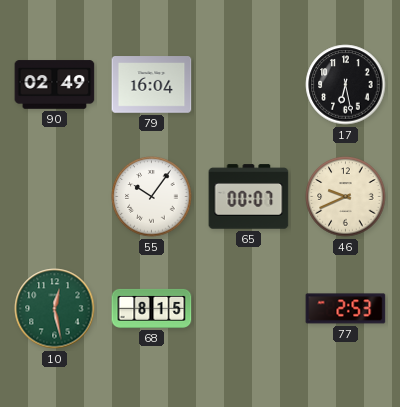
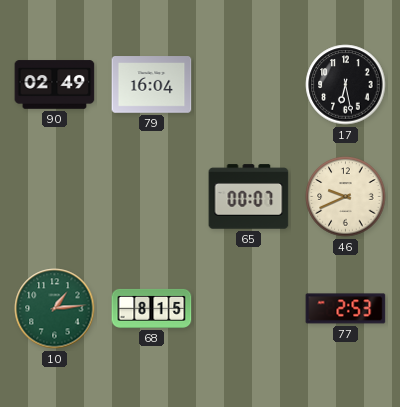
55: 10:06 -> none (152, 197)
10: 12:28 -> 1:14 (55, 309)
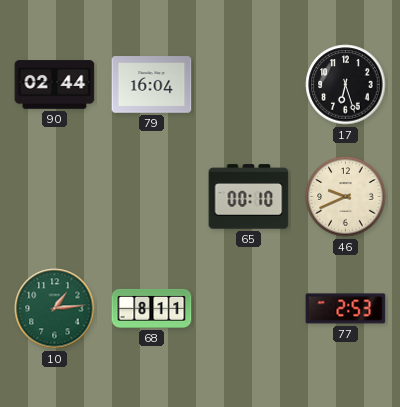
90: 02:49 -> 02:44 (55, 85)
17: 6:28 -> 6:27 (346, 85)
65: 00:07 -> 00:10 (249, 197)
68: 8:15 -> 8:11 (152, 308)
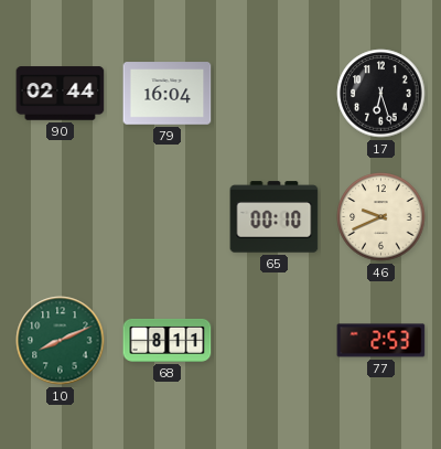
10: 1:14 -> 8:11 (61, 341)
